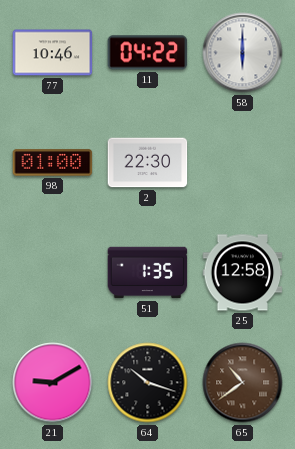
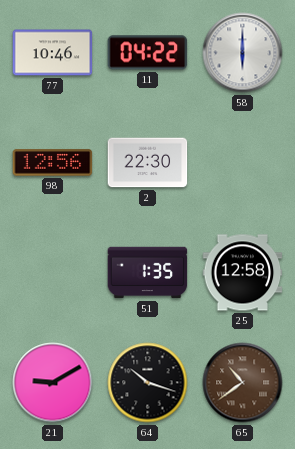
98: 01:00 -> 12:56 (53, 163)
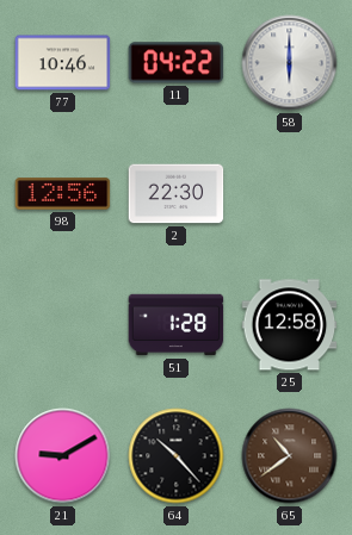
51: 1:35 -> 1:28 (177, 325)
64: 10:18 -> 10:23 (177, 456)
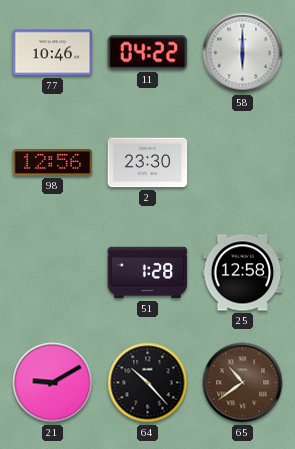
2: 22:30 -> 23:30 (148, 163)
